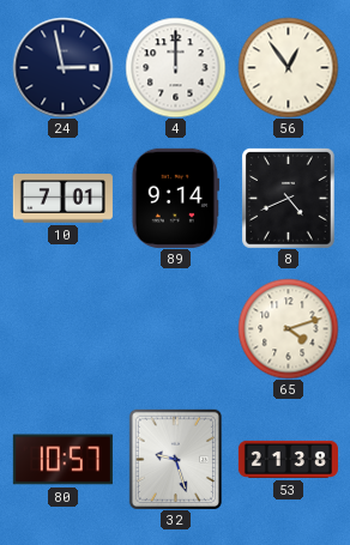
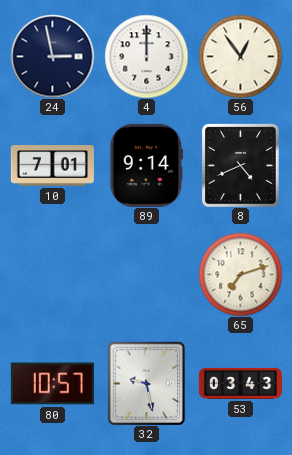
65: 4:12 -> 7:12 (240, 274)
32: 9:27 -> 9:28 (146, 383)
53: 21:38 -> 03:43 (240, 383)
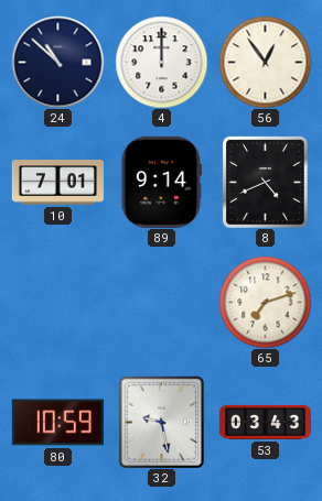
24: 2:58 -> 10:52 (57, 62)
80: 10:57 -> 10:59 (57, 423)
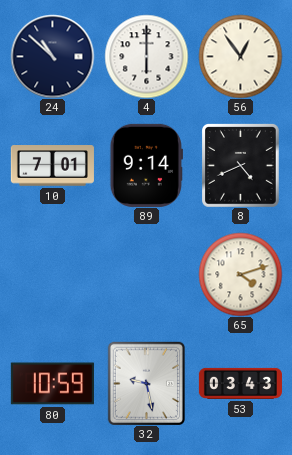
4: 12:00 -> 6:00 (146, 56)
65: 7:12 -> 4:12 (240, 274)
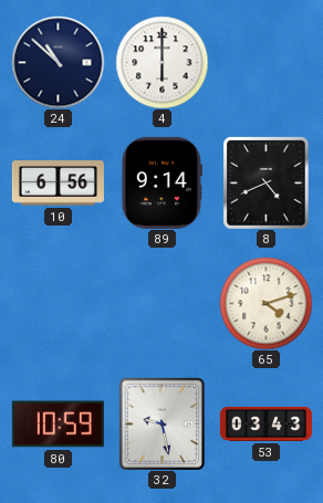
56: 12:54 -> none (240, 56)
10: 7:01 -> 6:56 (58, 184)
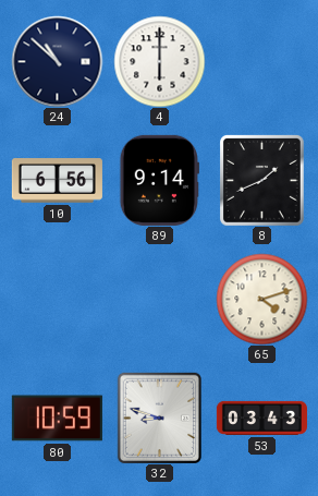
8: 4:41 -> 1:41 (262, 181)
32: 9:28 -> 8:48 (159, 418)
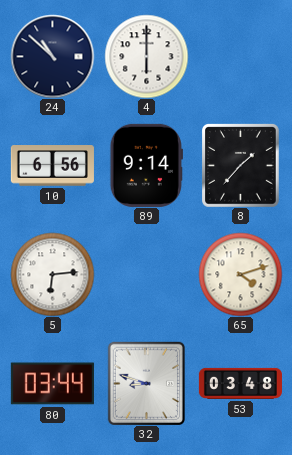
8: 1:41 -> 1:37 (241, 166)
5: none -> 6:14 (52, 274)
80: 10:59 -> 03:44 (52, 384)
53: 03:43 -> 03:48 (240, 383)
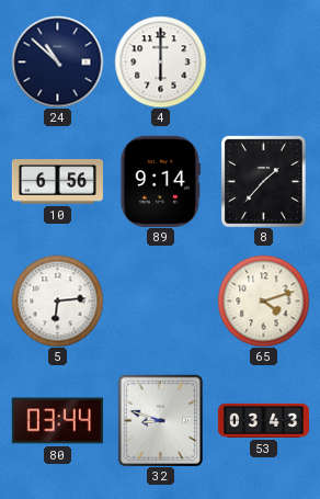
53: 03:48 -> 03:43 (263, 420)
